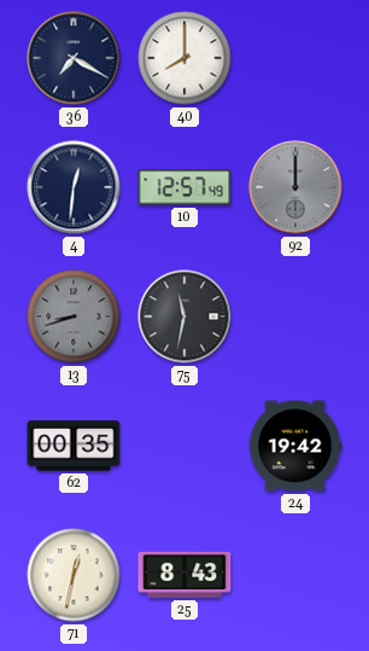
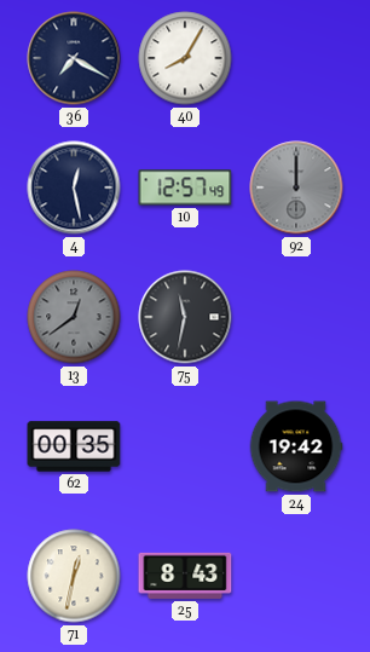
40: 8:00 -> 8:05 (185, 58)
4: 12:31 -> 12:28 (74, 187)
13: 8:42 -> 12:39 (74, 317)
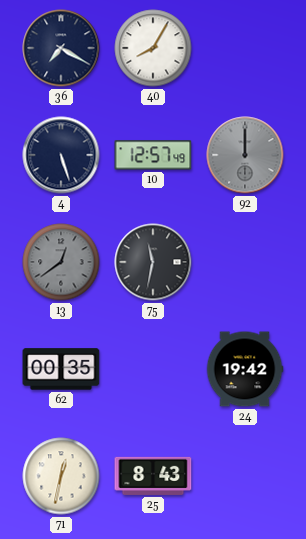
4: 12:28 -> 5:27 (61, 155)
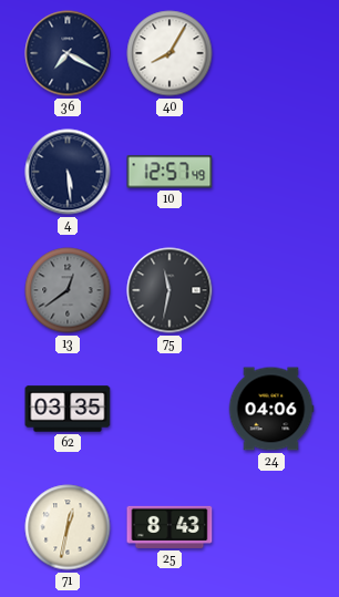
4: 5:27 -> 5:29 (68, 172)
92: 12:00 -> none (245, 155)
62: 00:35 -> 03:35 (68, 409)
24: 19:42 -> 04:06 (271, 409)
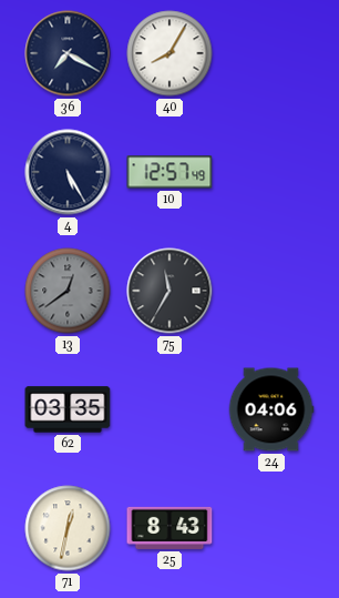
4: 5:29 -> 5:25 (68, 172)
75: 11:32 -> 11:35 (169, 291)
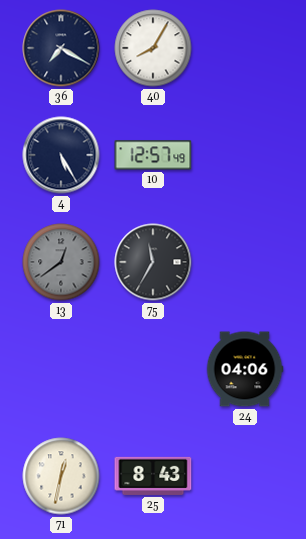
62: 03:35 -> none (68, 409)
